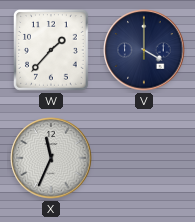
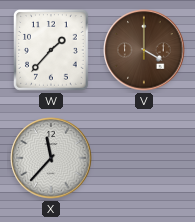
V dial: navy -> brown (144, 50)
X: 11:34 -> 11:37 (51, 158)
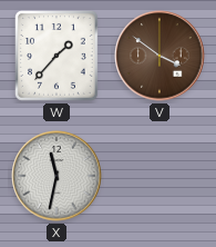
V: 4:00 -> 3:51 (160, 56)
X: 11:37 -> 11:32 (56, 176)
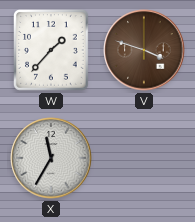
V: 3:51 -> 3:48 (144, 50)
X: 11:32 -> 11:35 (51, 158)
